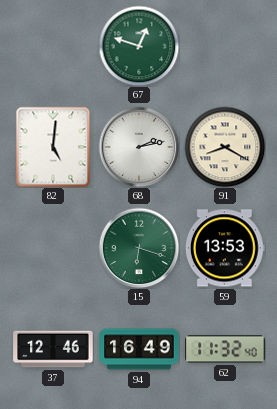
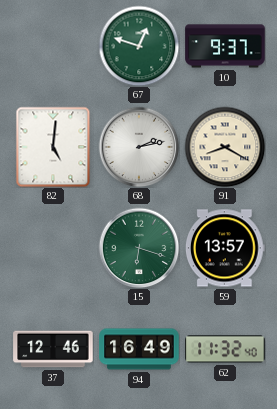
10: none -> 9:37 (225, 46)
59: 13:53 -> 13:57 (225, 248)
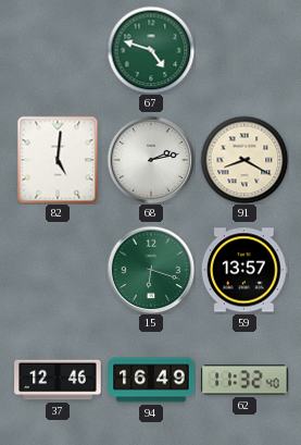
67: 12:48 -> 4:48 (151, 50)
10: 9:37 -> none (225, 46)
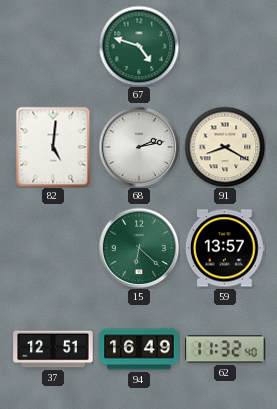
15: 6:18 -> 6:22 (139, 248)
37: 12:46 -> 12:51 (53, 349)
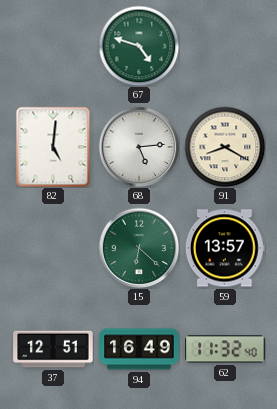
68: 2:13 -> 5:14 (139, 147)
